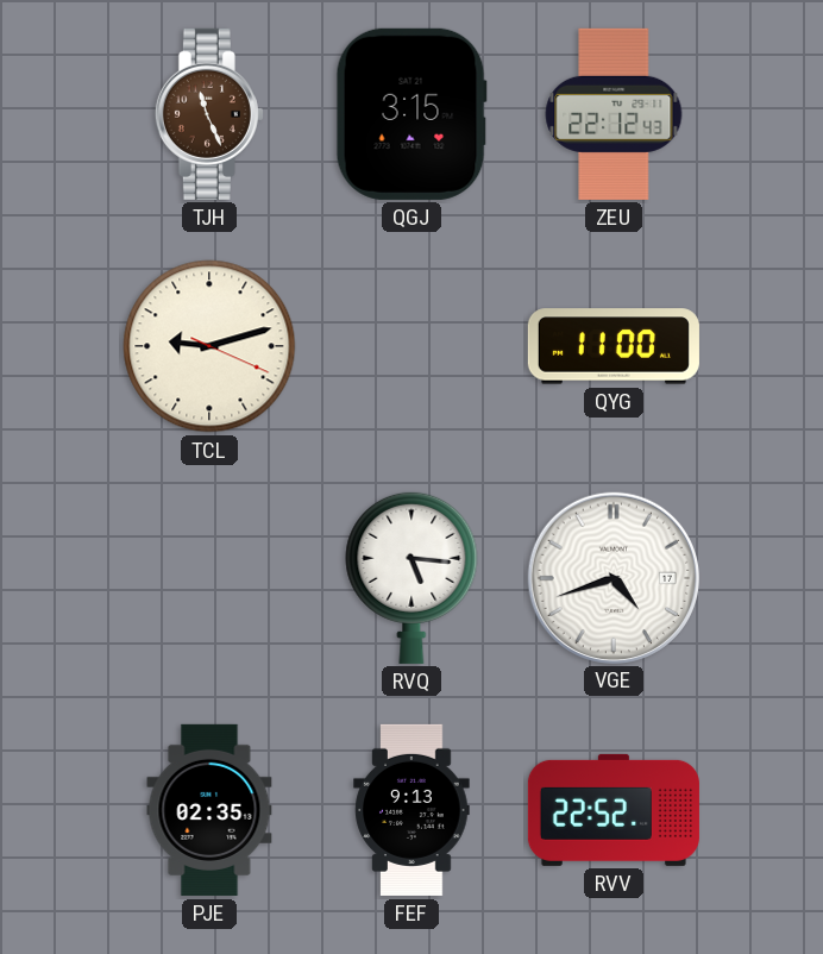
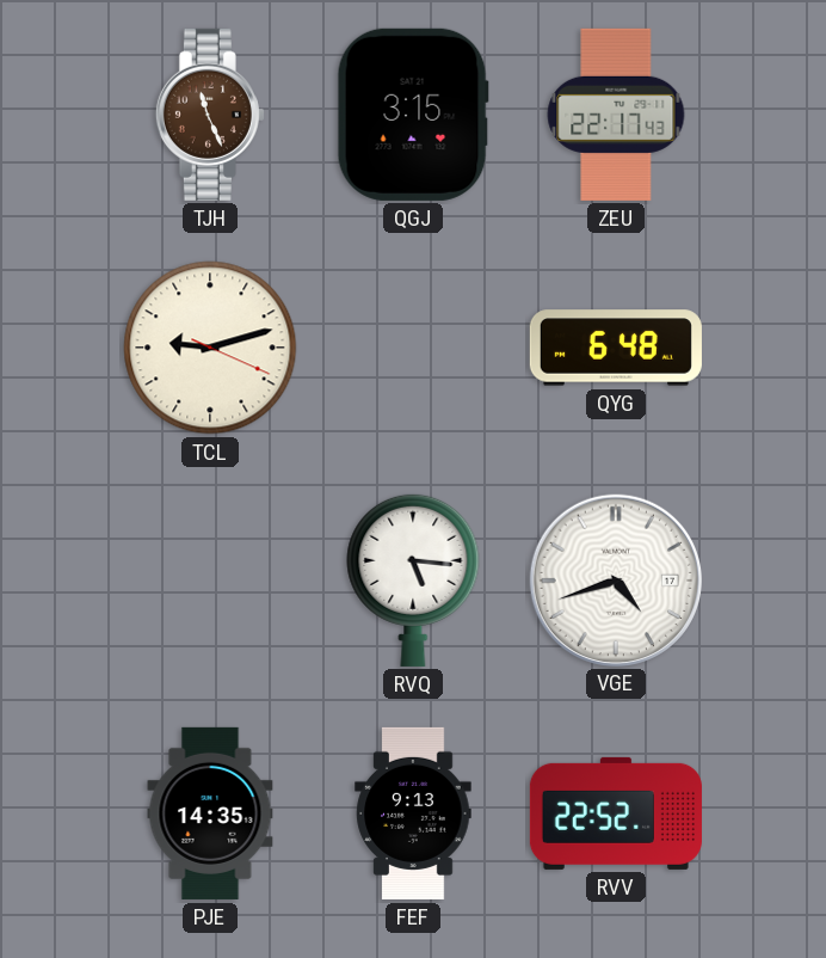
ZEU: 22:12 -> 22:17 (616, 115)
QYG: 11:00 -> 6:48 (616, 348)
PJE: 02:35 -> 14:35 (210, 813)
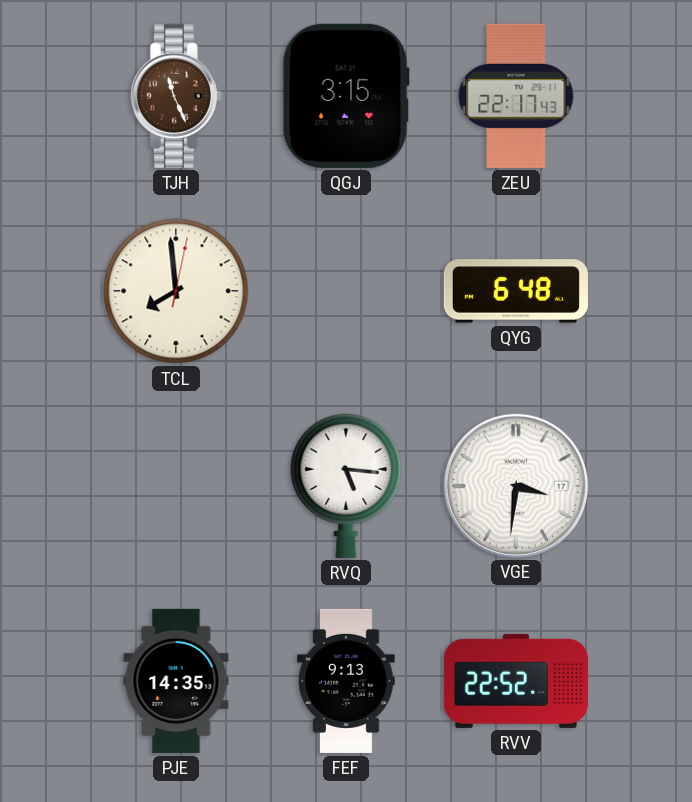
TCL: 9:12 -> 7:59 (176, 291)
VGE: 4:42 -> 3:31 (515, 485)
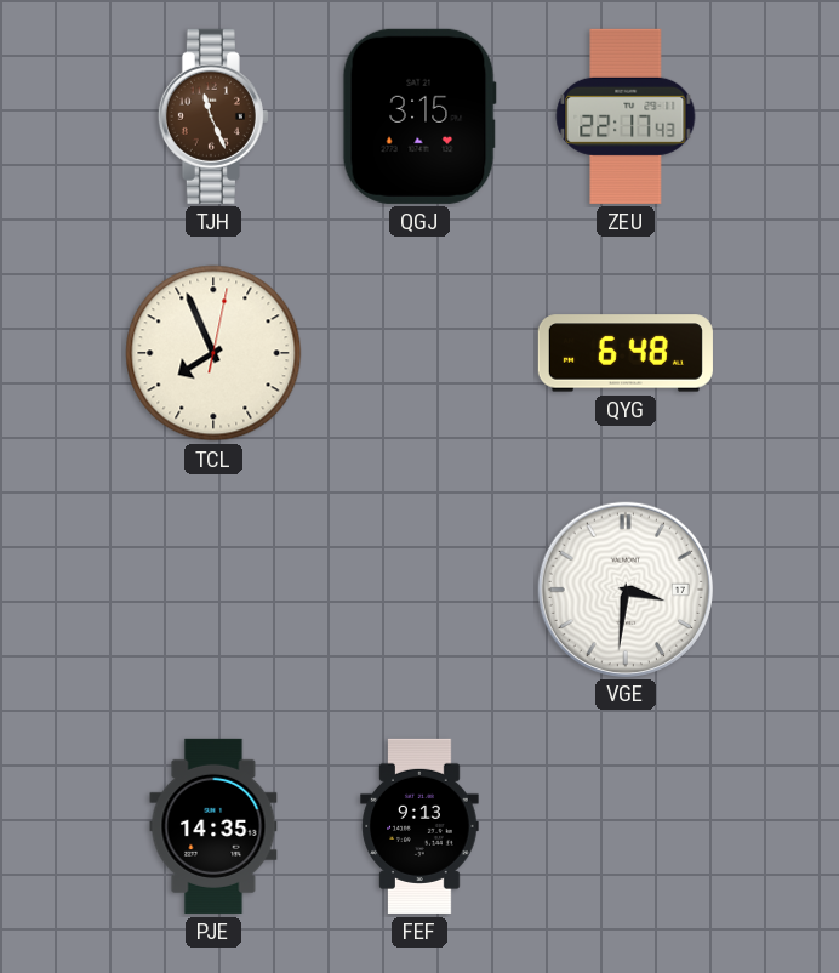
TCL: 7:59 -> 7:56 (213, 353)
RVQ: 5:16 -> none (346, 485)
RVV: 22:52 -> none (516, 681)
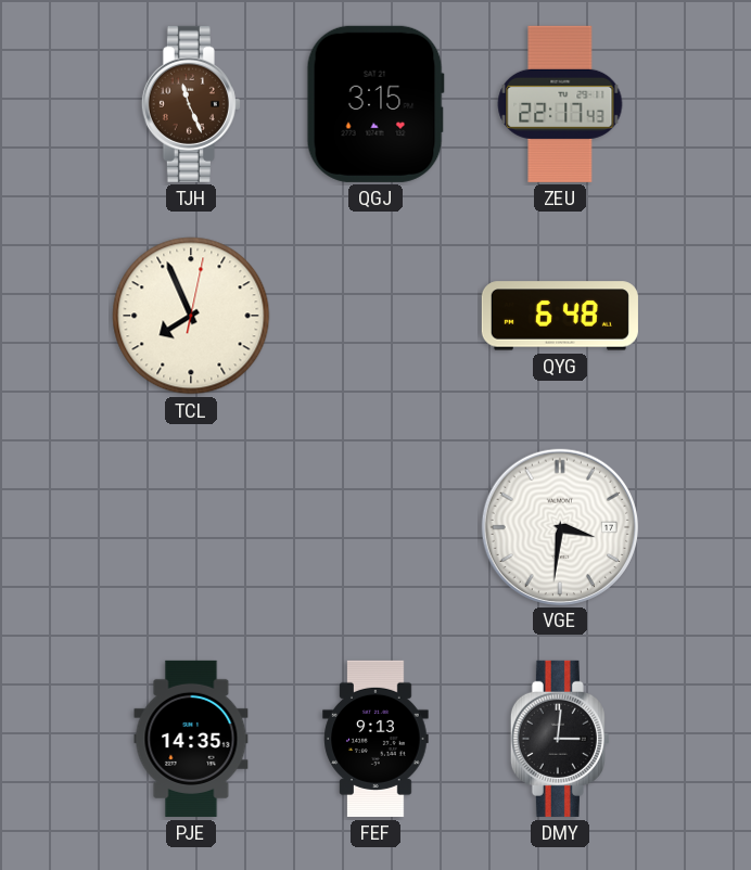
DMY: none -> 3:01 (560, 739)
